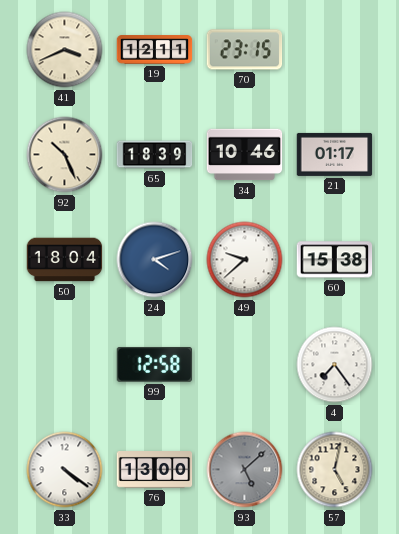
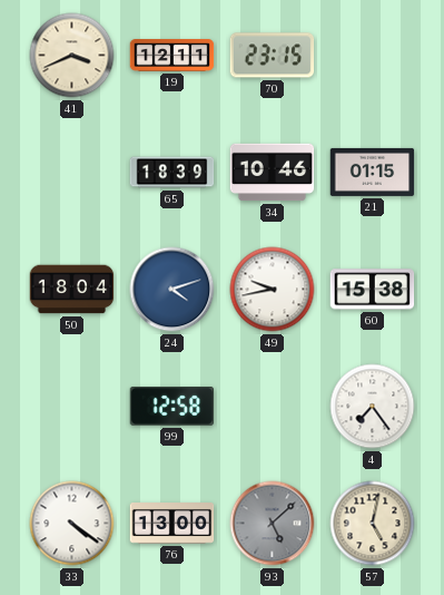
92: 10:26 -> none (65, 155)
21: 01:17 -> 01:15 (373, 172)
49: 9:38 -> 9:43 (273, 290)
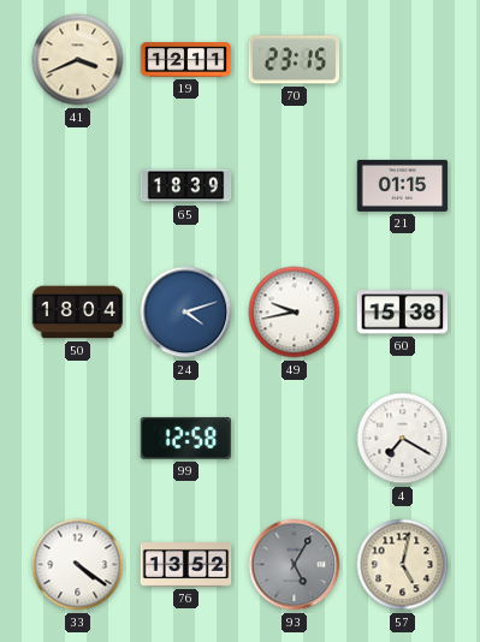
34: 10:46 -> none (273, 173)
4: 7:24 -> 7:20 (403, 439)
76: 13:00 -> 13:52 (186, 565)
93: 5:08 -> 5:05 (295, 565)
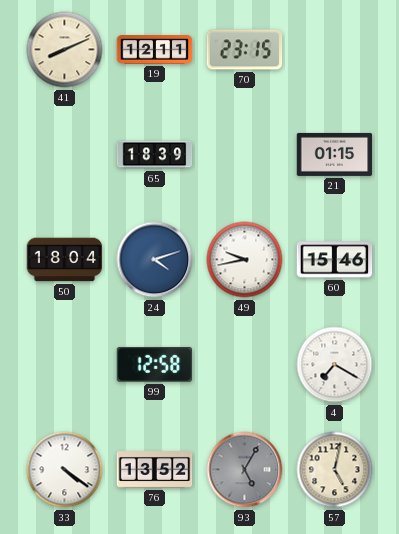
41: 3:41 -> 8:11 (65, 50)
60: 15:38 -> 15:46 (335, 260)
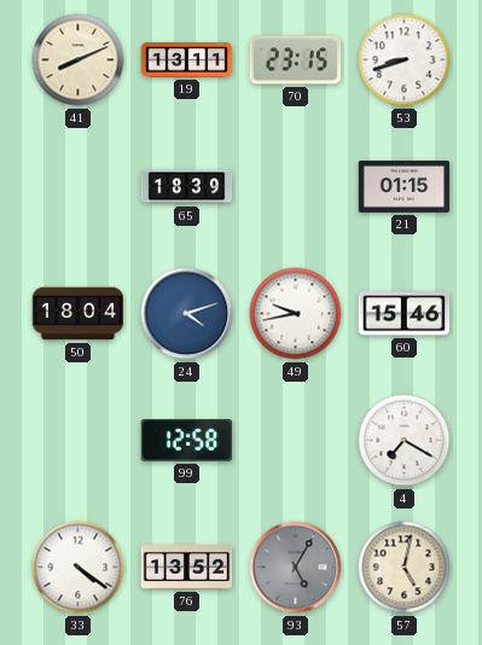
19: 12:11 -> 13:11 (187, 60)
53: none -> 8:42 (405, 60)
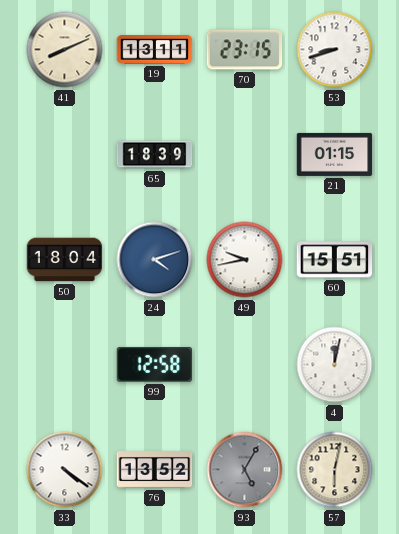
60: 15:46 -> 15:51 (335, 260)
4: 7:20 -> 12:02 (335, 365)
57: 5:02 -> 6:02 (335, 470)
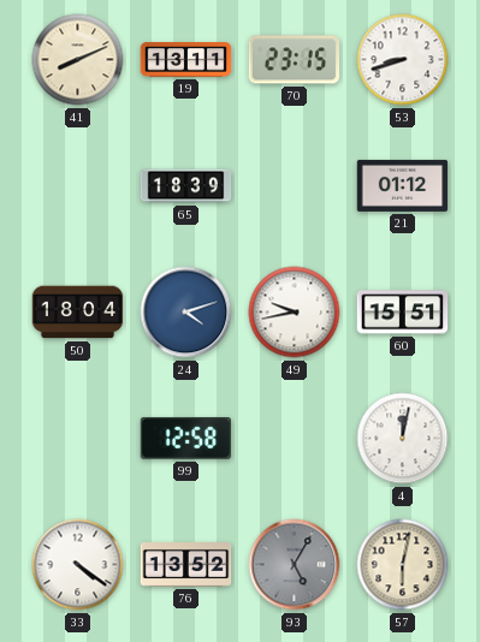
21: 01:15 -> 01:12 (403, 185)
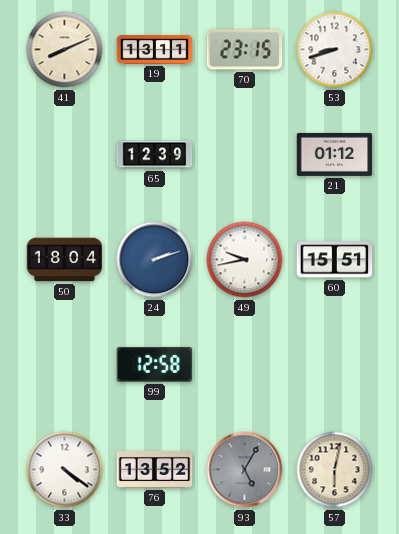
65: 18:39 -> 12:39 (155, 155)
24: 4:12 -> 2:12 (155, 260)
4: 12:02 -> none (403, 439)
